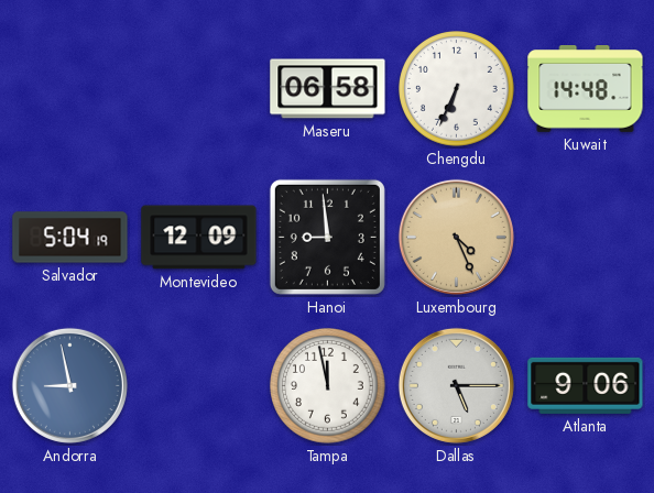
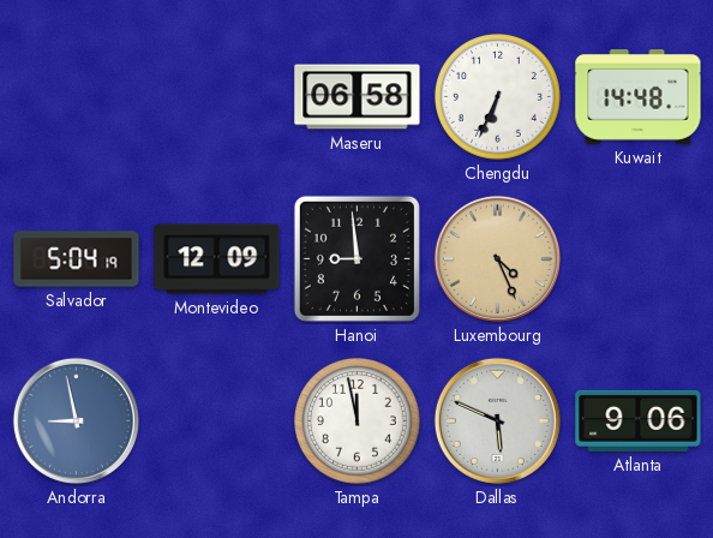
Dallas: 5:15 -> 5:49 (497, 420)
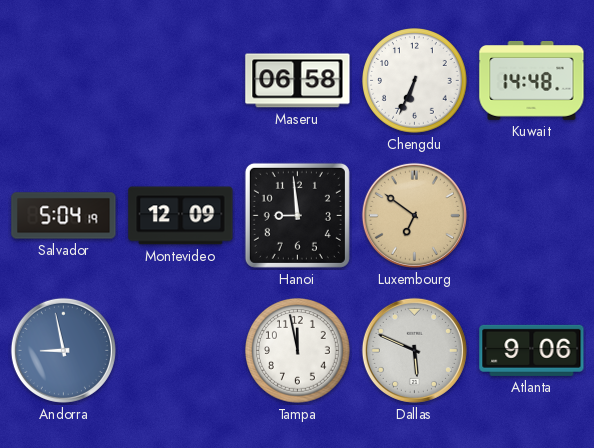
Luxembourg: 4:26 -> 6:51 (414, 215)
